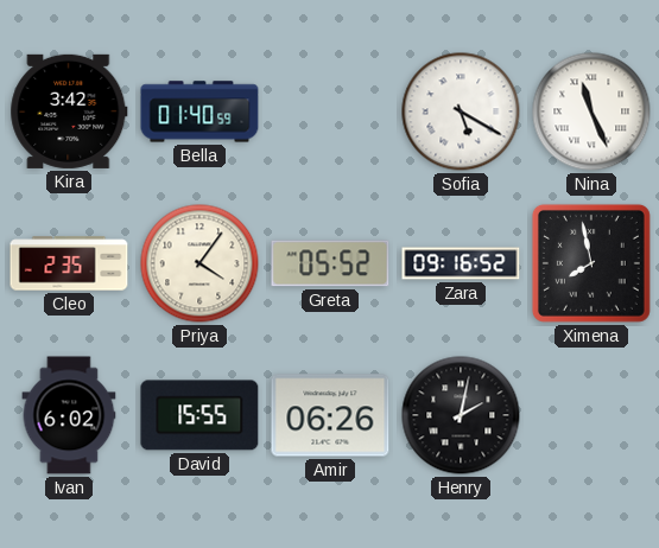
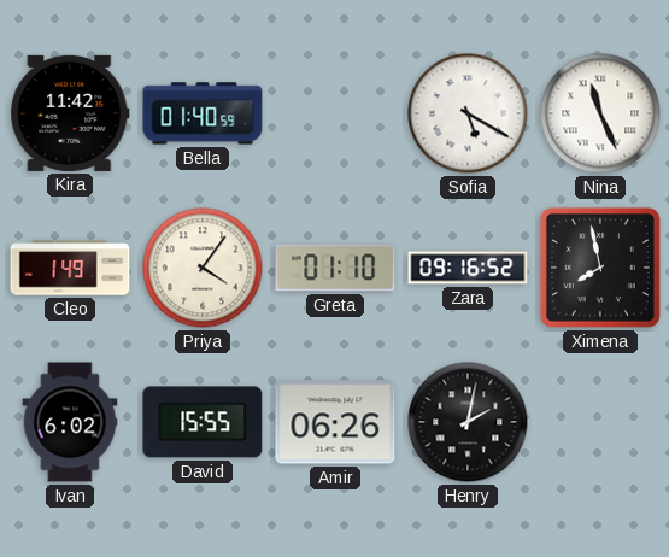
Kira: 3:42 -> 11:42 (70, 113)
Cleo: 2:35 -> 1:49 (70, 268)
Greta: 05:52 -> 01:10 (335, 268)
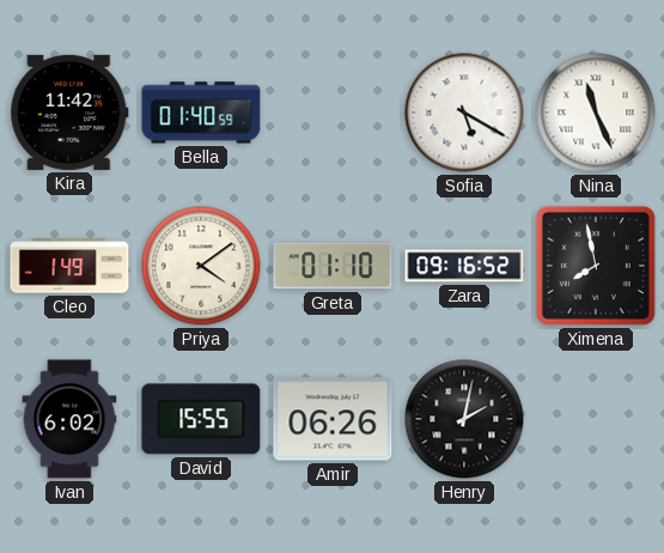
Priya: 4:06 -> 4:09 (201, 266)
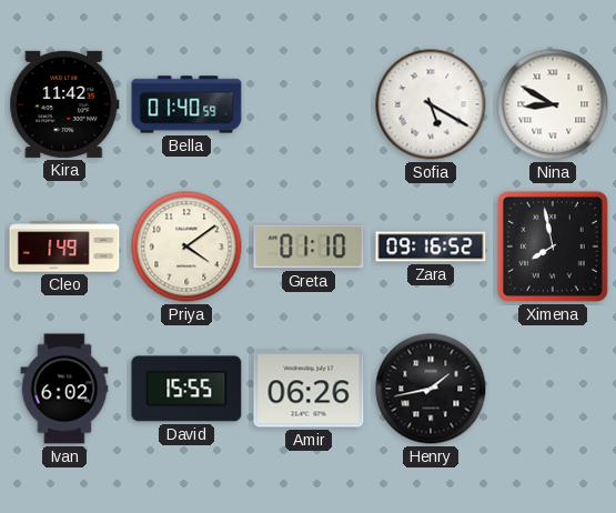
Nina: 11:26 -> 8:50 (553, 104)
Henry: 2:02 -> 1:43 (431, 389)
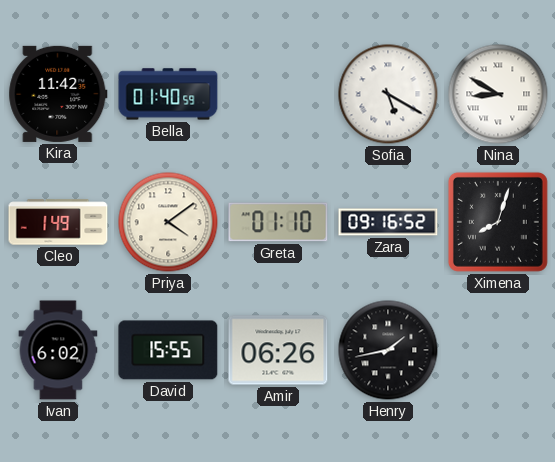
Ximena: 7:58 -> 8:03 (498, 222)
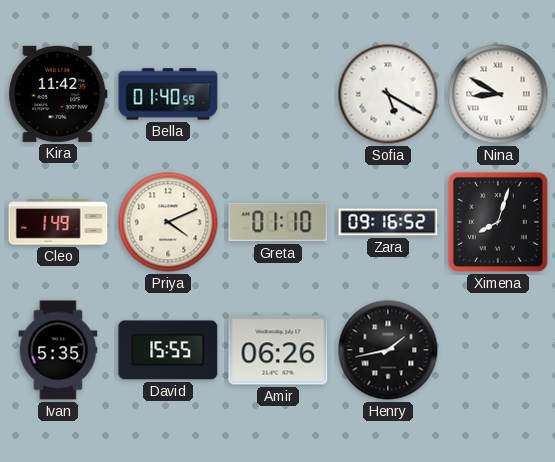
Priya: 4:09 -> 4:11 (168, 222)
Ivan: 6:02 -> 5:35 (58, 350)
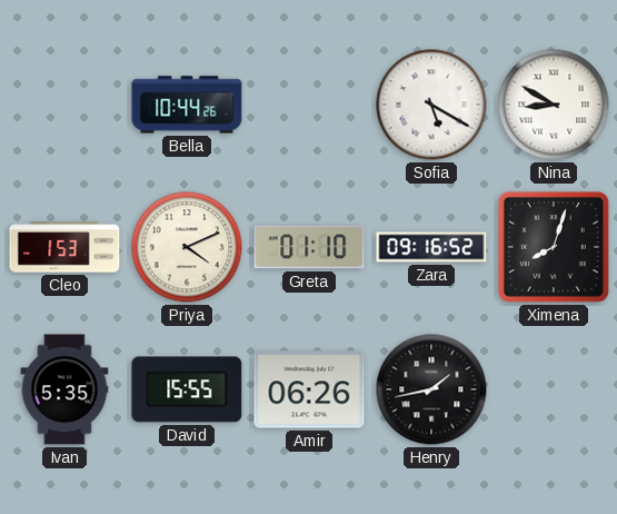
Kira: 11:42 -> none (58, 94)
Bella: 01:40 -> 10:44 (187, 105)
Cleo: 1:49 -> 1:53 (64, 247)
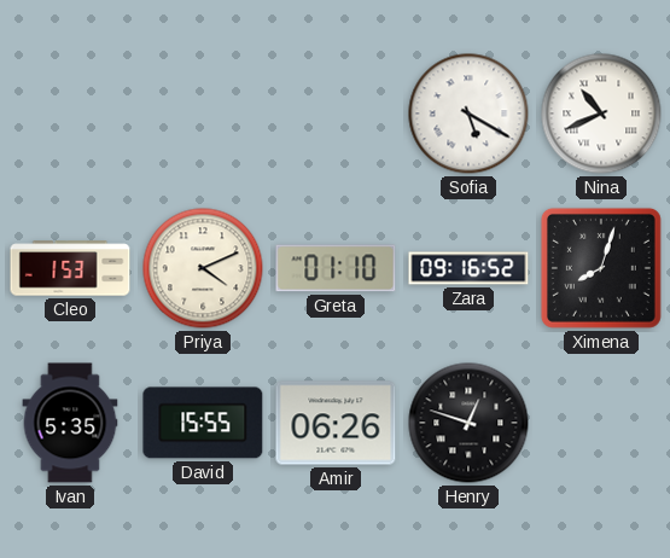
Bella: 10:44 -> none (187, 105)
Nina: 8:50 -> 10:41 (601, 114)
Henry: 1:43 -> 12:48 (468, 423)
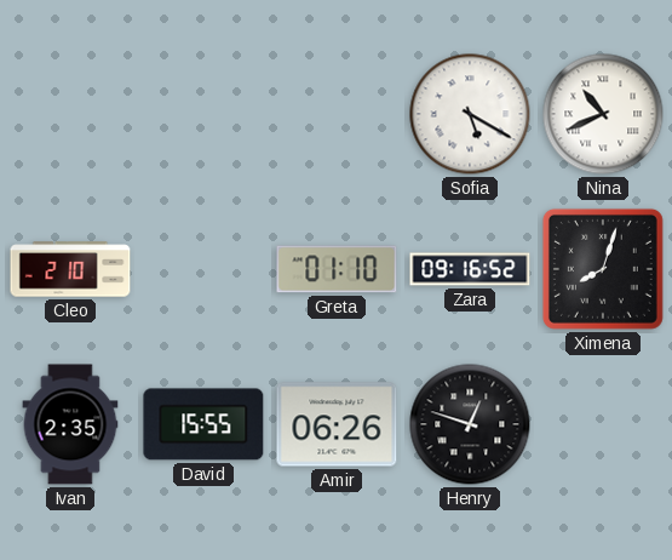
Cleo: 1:53 -> 2:10 (70, 269)
Priya: 4:11 -> none (203, 268)
Ivan: 5:35 -> 2:35 (70, 424)
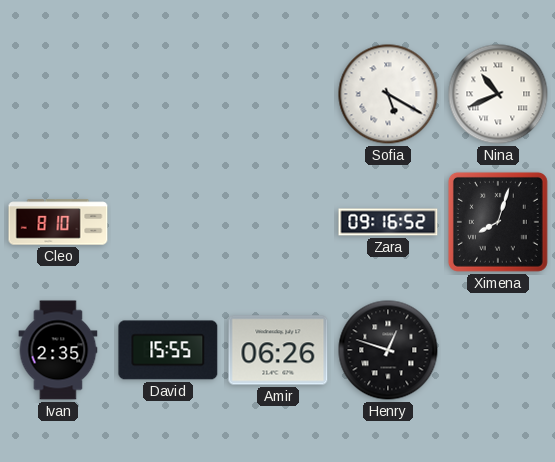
Cleo: 2:10 -> 8:10 (58, 222)
Greta: 01:10 -> none (337, 269)
